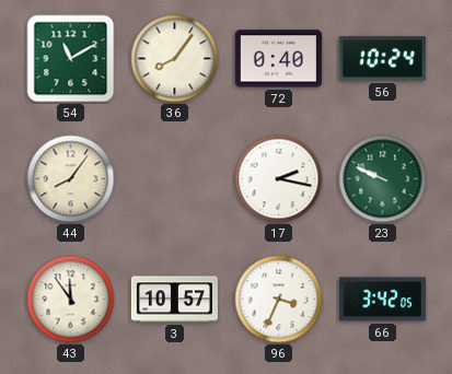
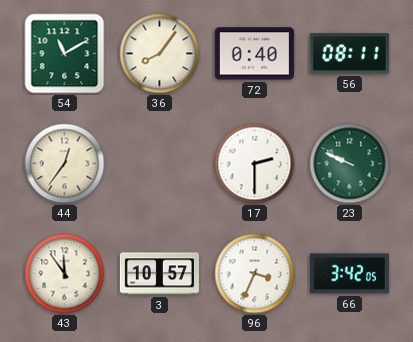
56: 10:24 -> 08:11 (349, 54)
44: 8:06 -> 12:36 (65, 164)
17: 2:17 -> 2:30 (255, 164)
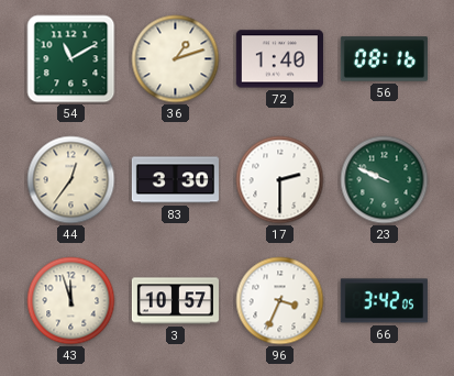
36: 8:06 -> 1:12 (176, 59)
72: 0:40 -> 1:40 (279, 59)
56: 08:11 -> 08:16 (384, 59)
83: none -> 3:30 (175, 180)
43: 11:54 -> 11:57 (71, 301)
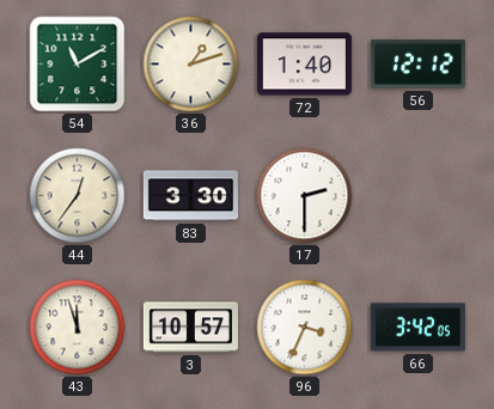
56: 08:16 -> 12:12 (417, 65)
23: 9:49 -> none (385, 180)
